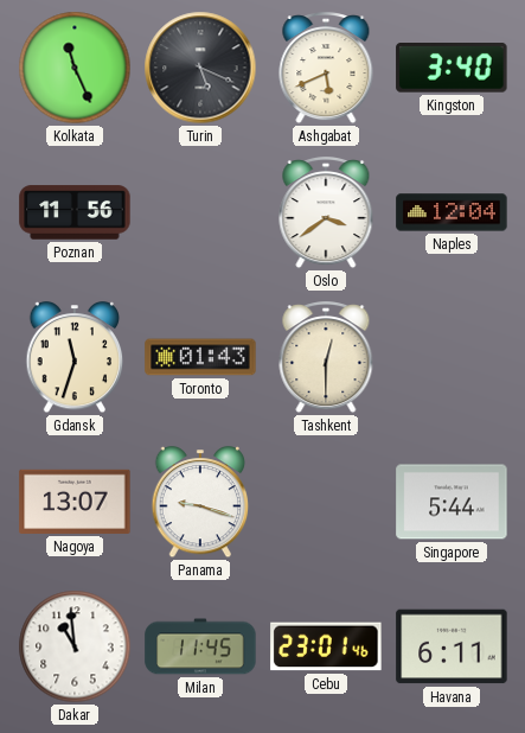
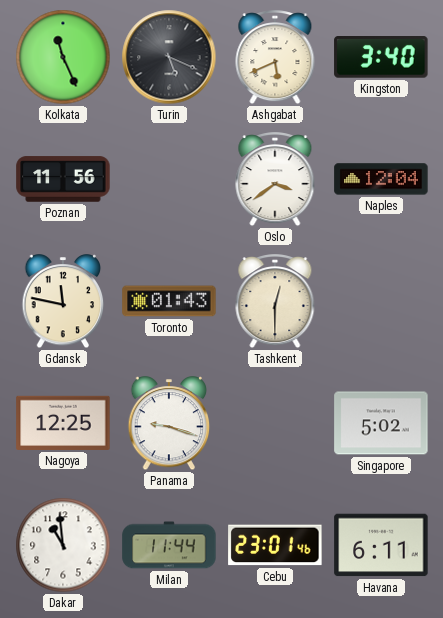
Gdansk: 11:33 -> 11:47 (63, 302)
Nagoya: 13:07 -> 12:25 (63, 423)
Singapore: 5:44 -> 5:02 (381, 423)
Milan: 11:45 -> 11:44 (169, 545)
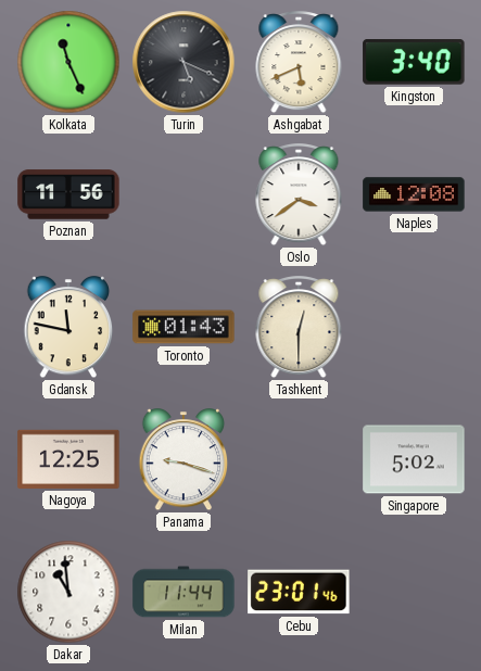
Naples: 12:04 -> 12:08 (414, 194)
Havana: 6:11 -> none (381, 545)
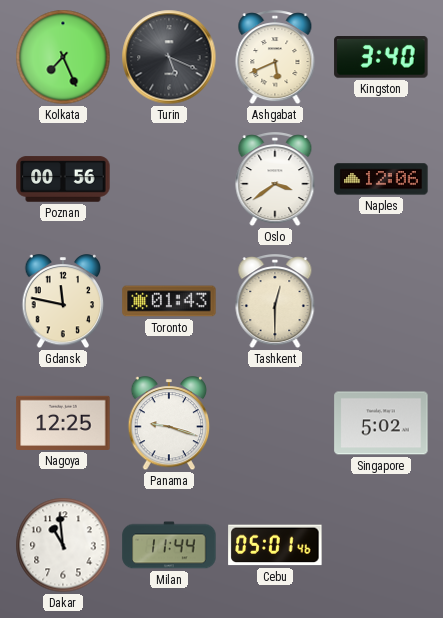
Kolkata: 11:26 -> 7:26 (63, 57)
Poznan: 11:56 -> 00:56 (63, 179)
Naples: 12:08 -> 12:06 (381, 179)
Cebu: 23:01 -> 05:01 (275, 545)
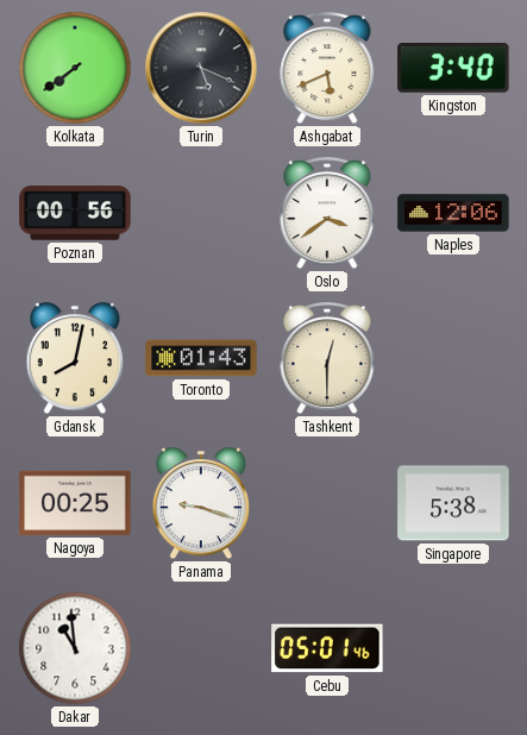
Kolkata: 7:26 -> 7:39 (75, 68)
Gdansk: 11:47 -> 8:02 (75, 359)
Nagoya: 12:25 -> 00:25 (75, 503)
Singapore: 5:02 -> 5:38 (453, 503)
Milan: 11:44 -> none (169, 545)
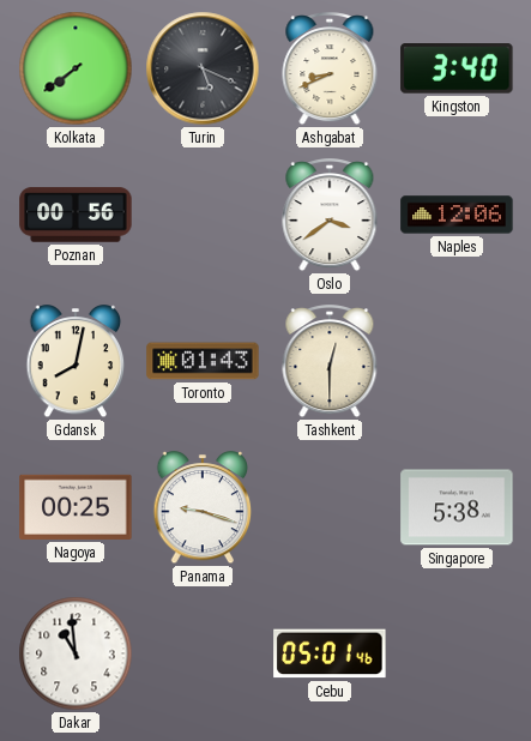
Ashgabat: 5:41 -> 8:41 (330, 70)
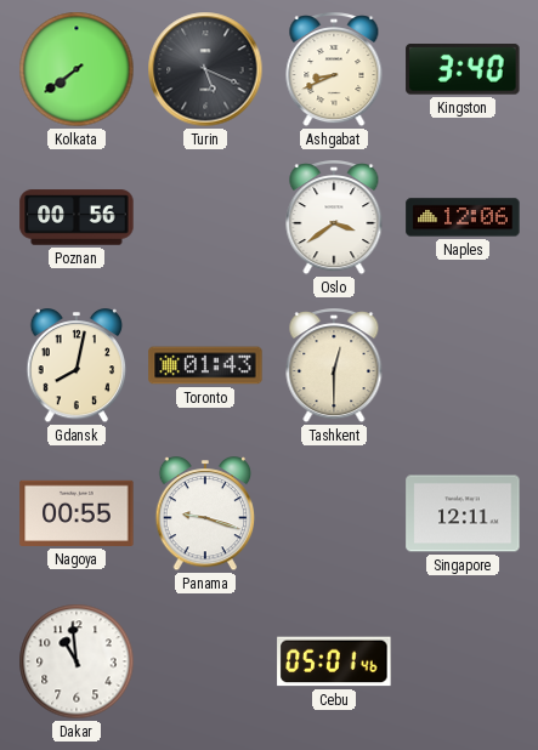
Nagoya: 00:25 -> 00:55 (77, 513)
Singapore: 5:38 -> 12:11 (463, 513)
